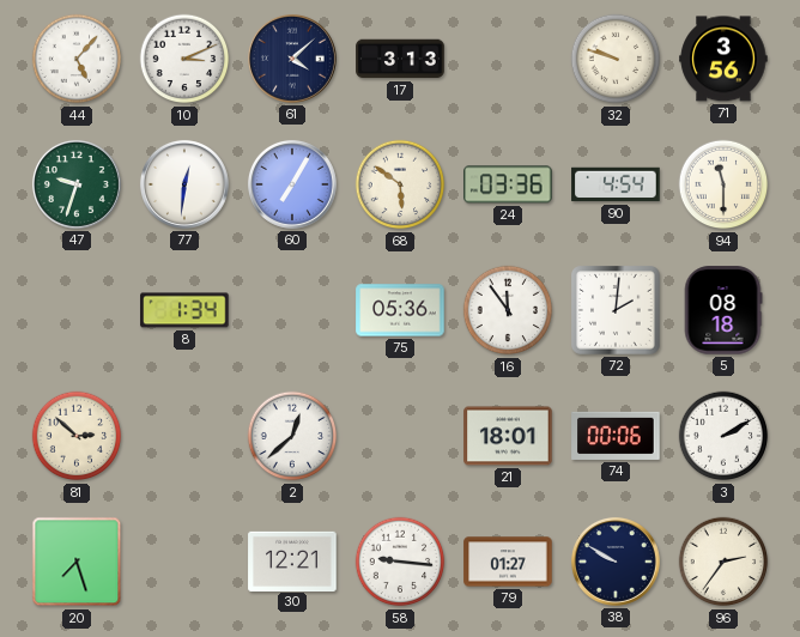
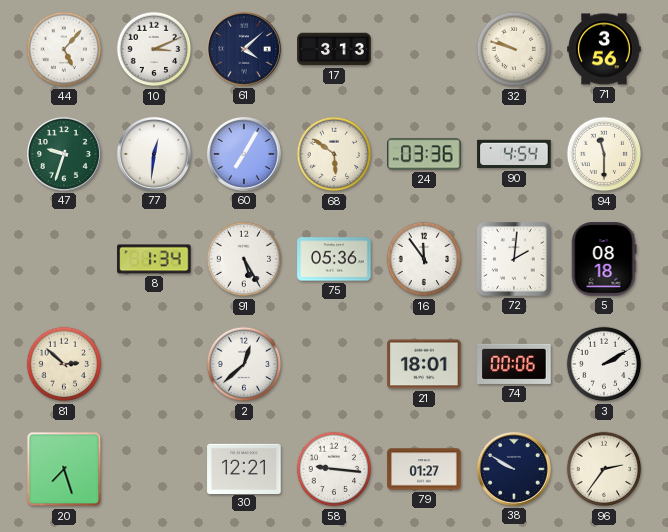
91: none -> 5:25 (244, 259)
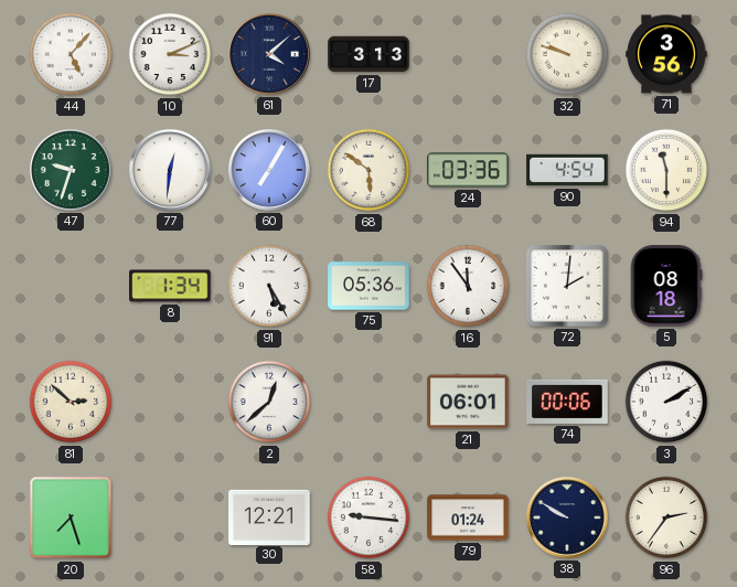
21: 18:01 -> 06:01 (468, 402)
79: 01:27 -> 01:24 (468, 517)
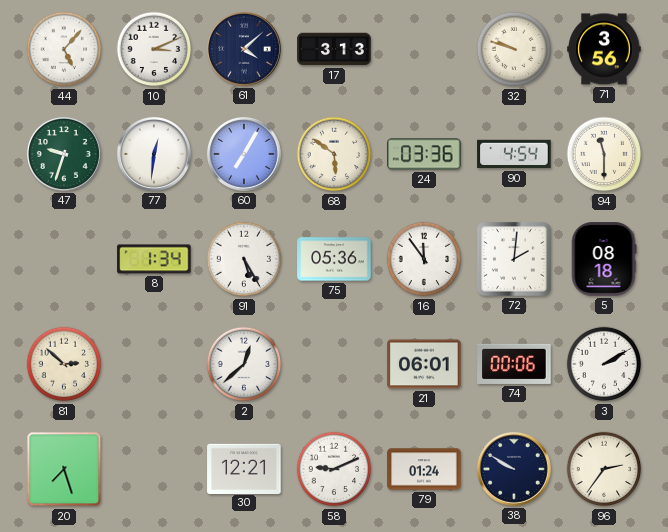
58: 9:16 -> 9:11 (334, 469)
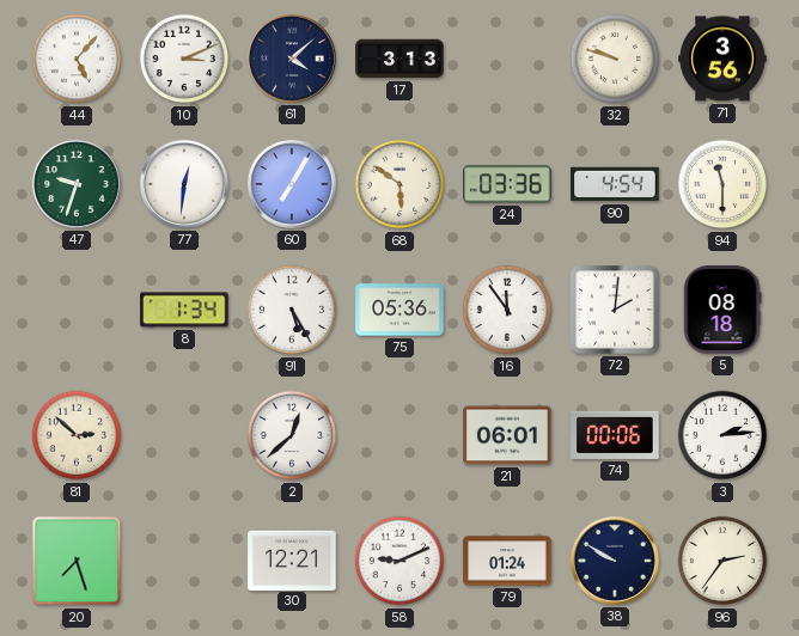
3: 2:10 -> 2:14 (722, 435)
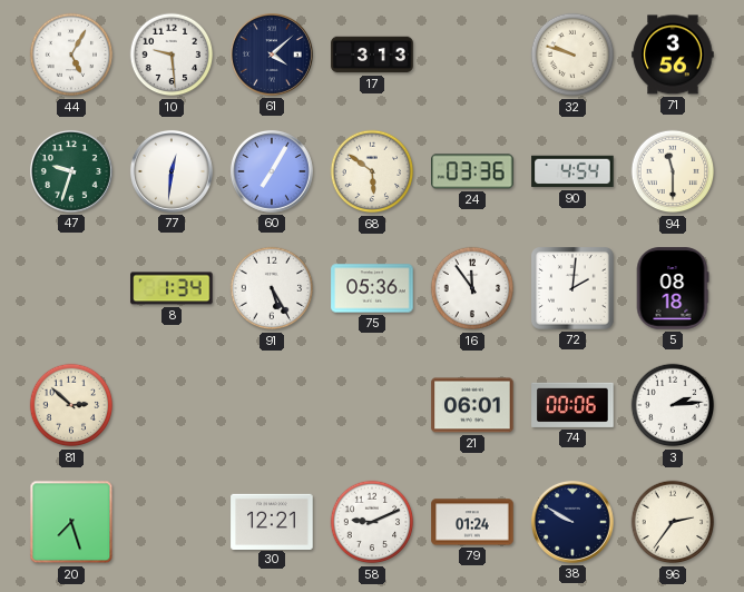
44: 5:07 -> 5:05 (71, 55)
10: 3:11 -> 9:29 (172, 55)
2: 12:38 -> none (292, 435)
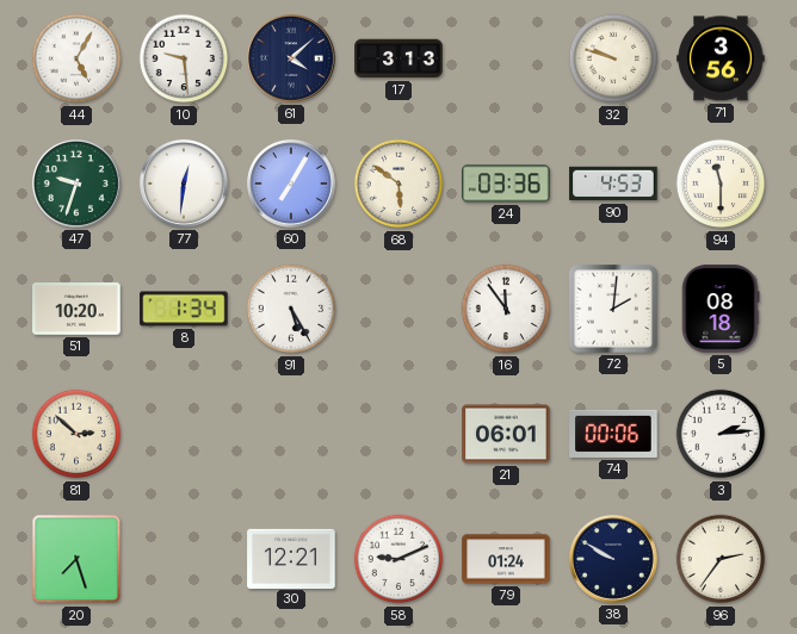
90: 4:54 -> 4:53 (613, 184)
51: none -> 10:20 (76, 309)
75: 05:36 -> none (372, 288)
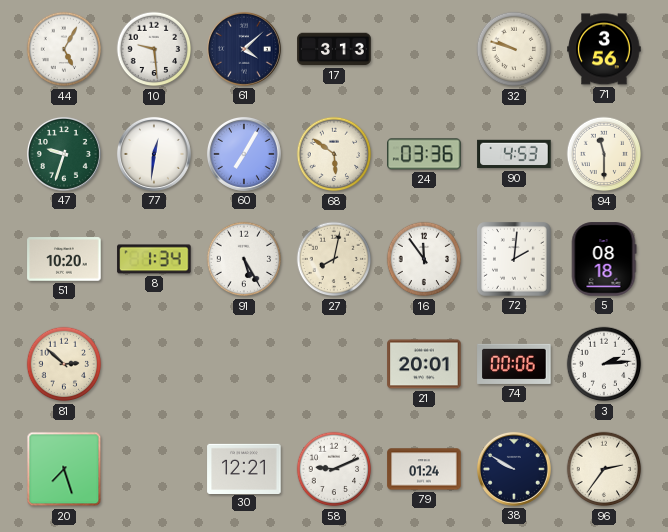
27: none -> 8:02 (334, 259)
21: 06:01 -> 20:01 (424, 364)
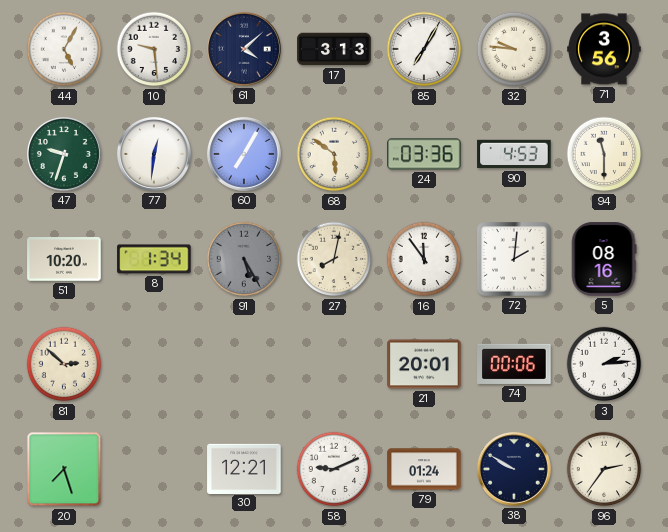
85: none -> 7:05 (424, 49)
32: 9:48 -> 9:46 (514, 49)
91 dial: white -> grey (244, 259)
5: 08:18 -> 08:16 (604, 259)
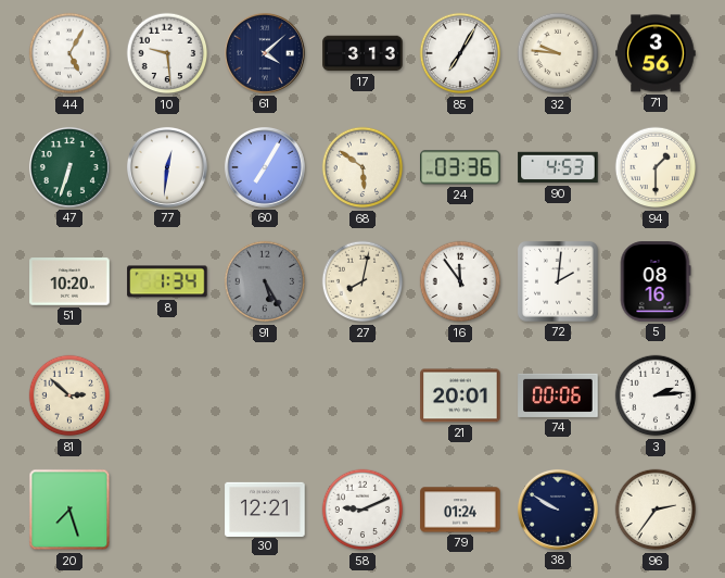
47: 9:33 -> 6:33 (69, 167)
94: 11:30 -> 1:30 (656, 167)
